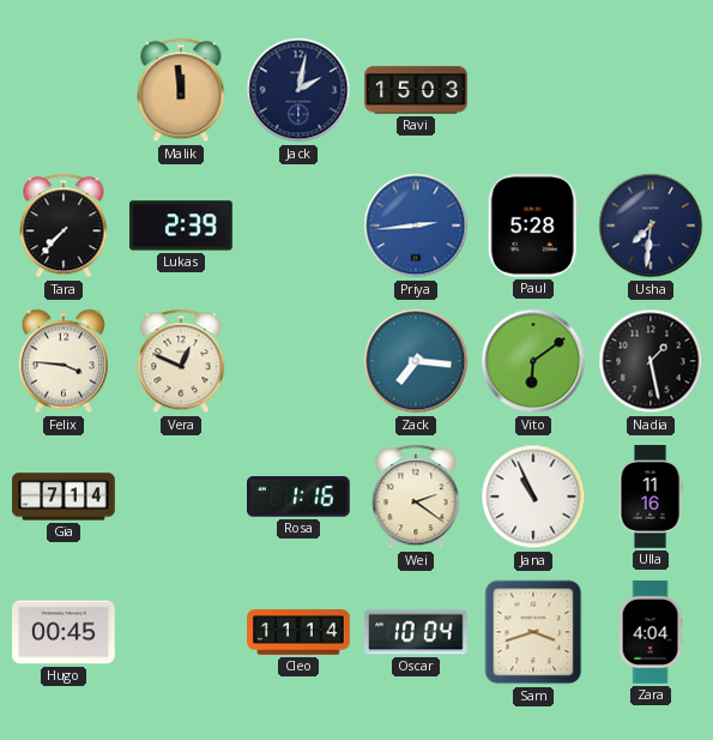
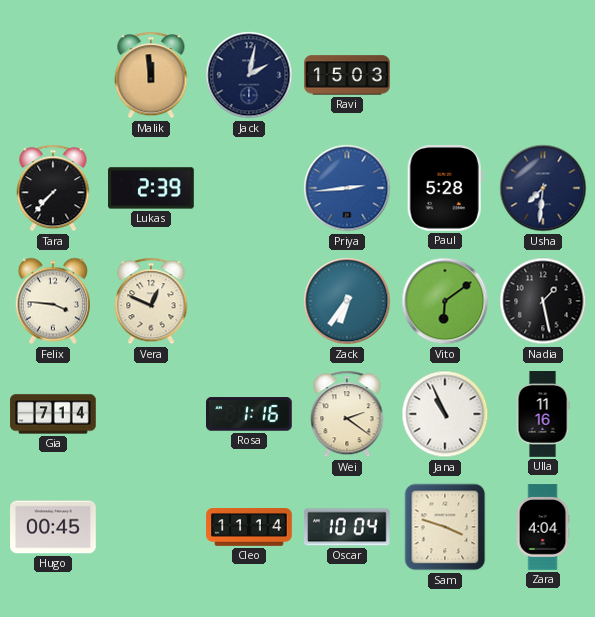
Zack: 7:16 -> 6:36 (347, 301)
Sam: 3:42 -> 3:48 (445, 527)
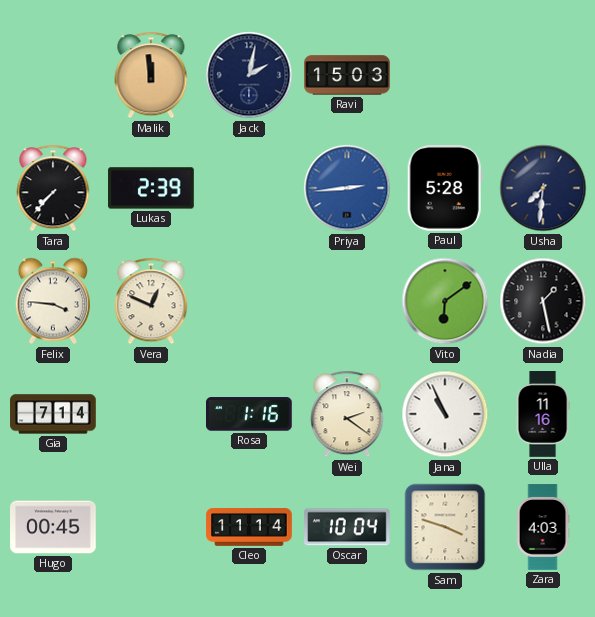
Zack: 6:36 -> none (347, 301)
Zara: 4:04 -> 4:03 (543, 527)
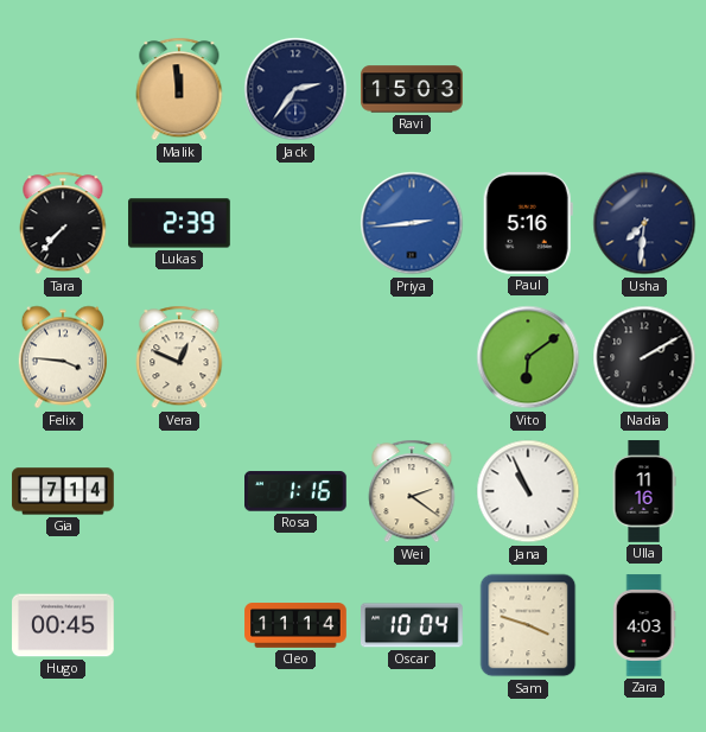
Jack: 2:02 -> 2:36 (295, 89)
Paul: 5:28 -> 5:16 (528, 224)
Nadia: 1:28 -> 2:10 (644, 357)
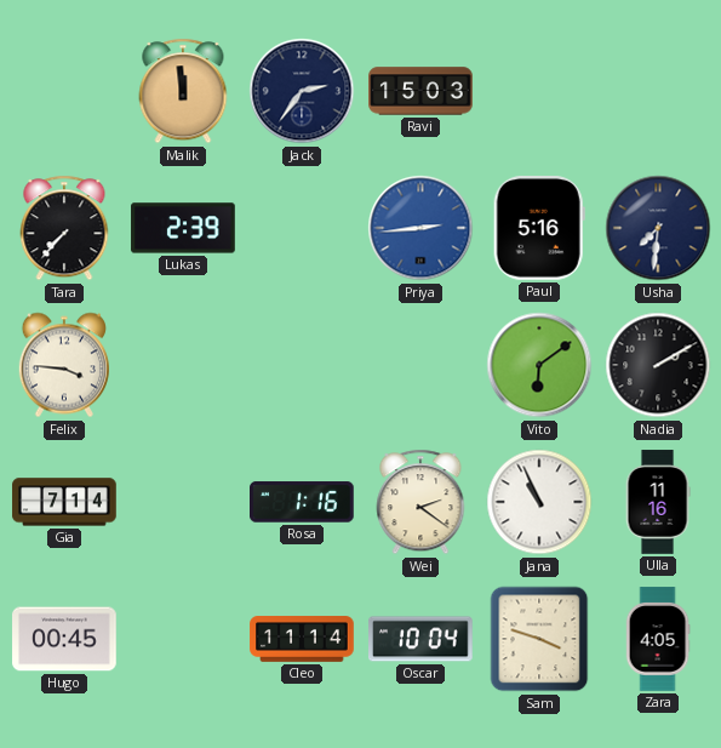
Vera: 12:49 -> none (179, 357)
Zara: 4:03 -> 4:05 (658, 639)
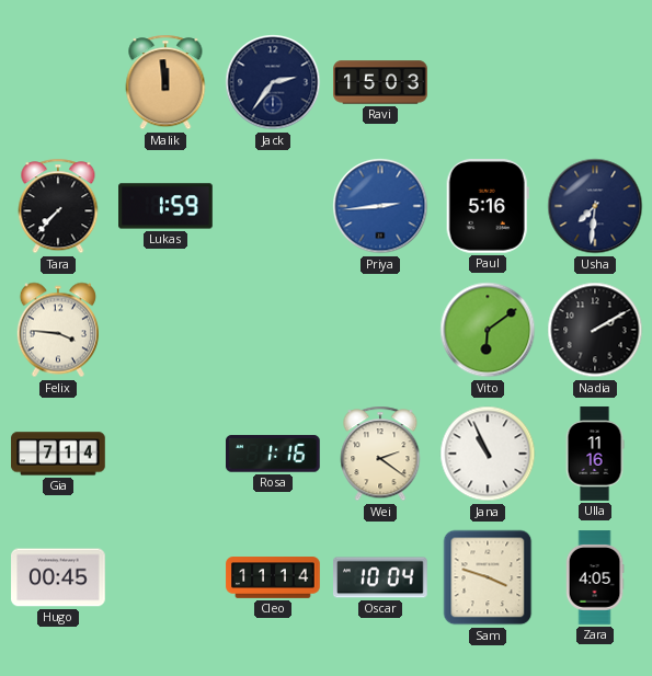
Lukas: 2:39 -> 1:59 (165, 206)
